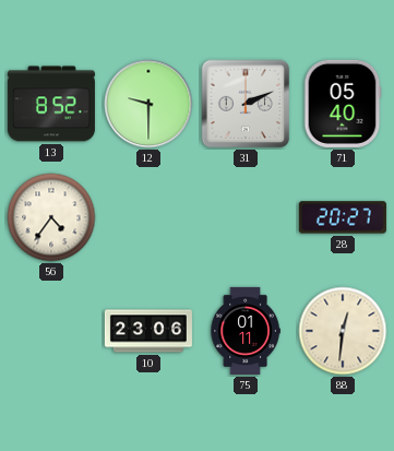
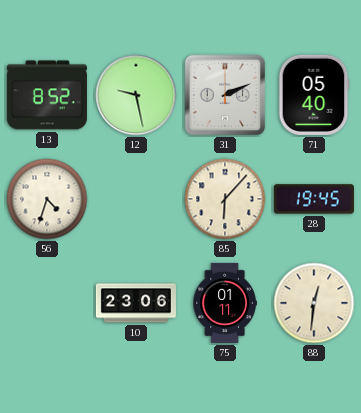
12: 9:30 -> 9:28 (136, 95)
56: 4:36 -> 4:33 (47, 199)
85: none -> 6:07 (225, 199)
28: 20:27 -> 19:45 (314, 199)
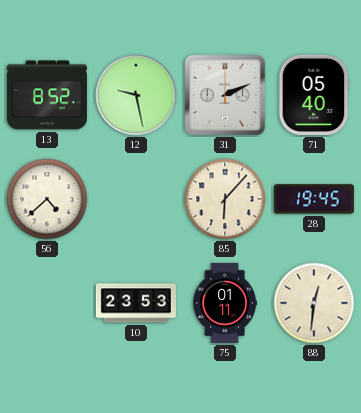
56: 4:33 -> 4:38 (47, 199)
10: 23:06 -> 23:53 (136, 303)
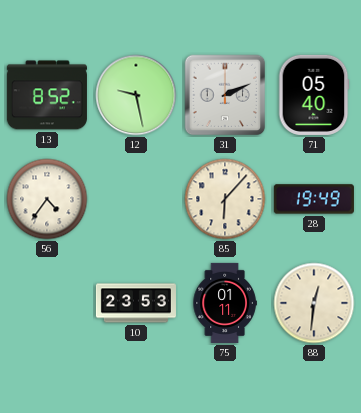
56: 4:38 -> 4:36 (47, 199)
28: 19:45 -> 19:49 (314, 199)
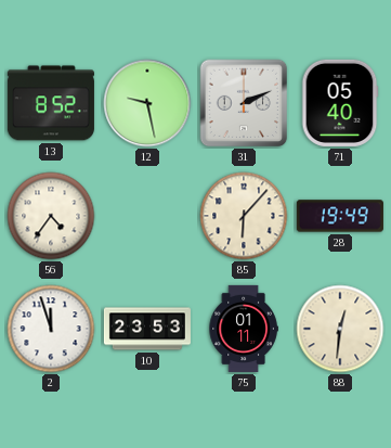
2: none -> 11:57 (51, 329)
